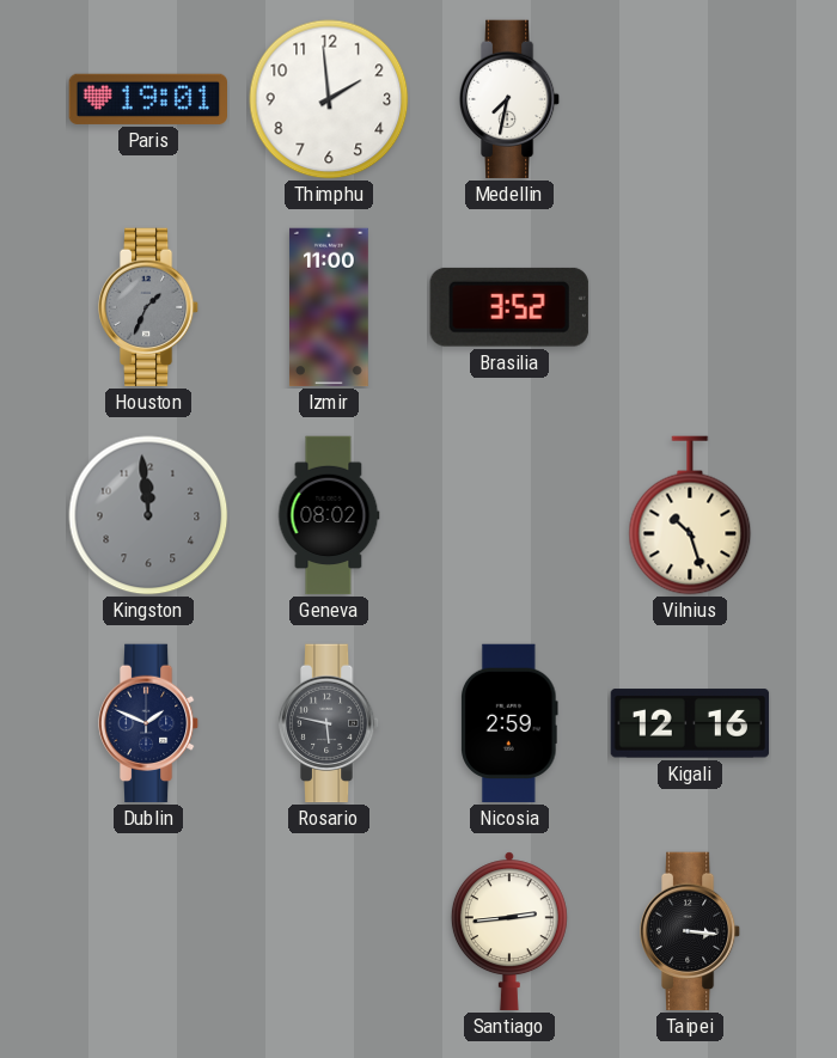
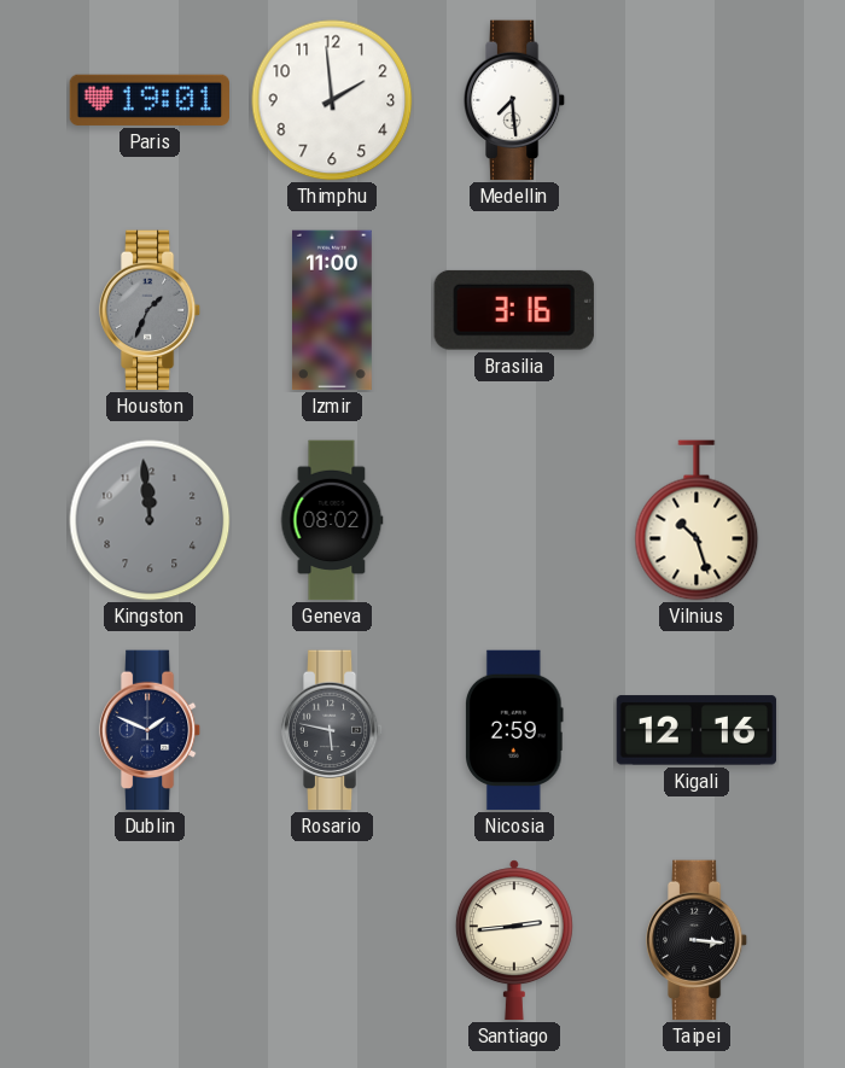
Medellin: 7:32 -> 7:29 (514, 100)
Brasilia: 3:52 -> 3:16 (514, 310)
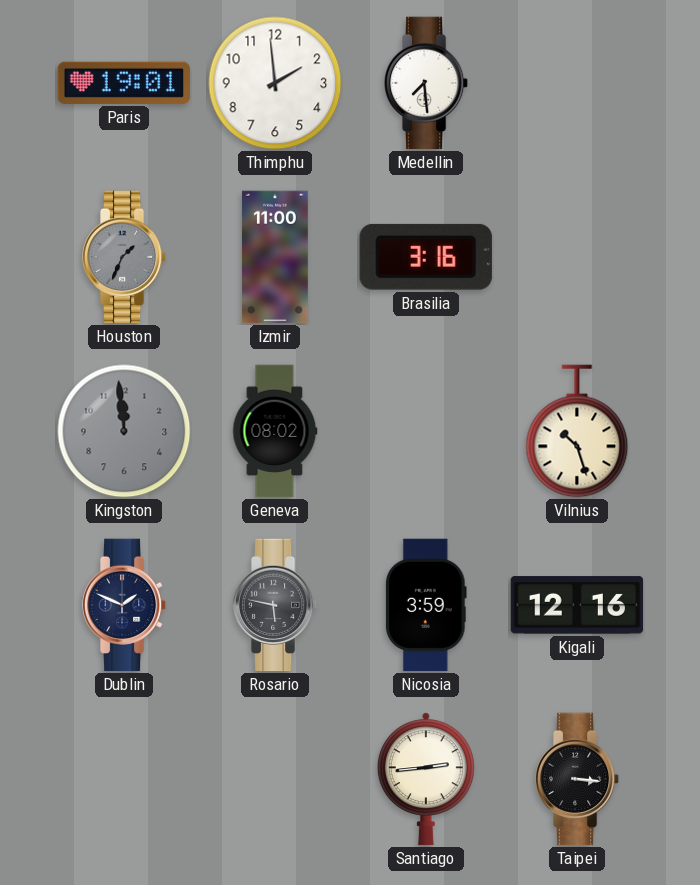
Nicosia: 2:59 -> 3:59 (427, 605)
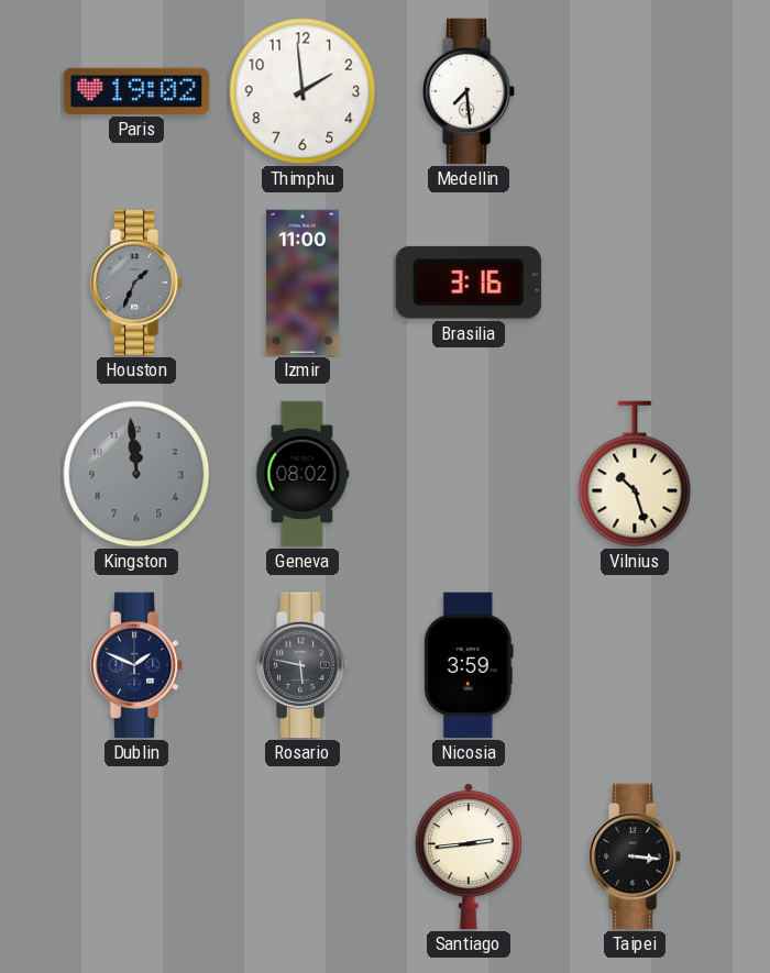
Paris: 19:01 -> 19:02 (135, 91)
Kigali: 12:16 -> none (577, 605)
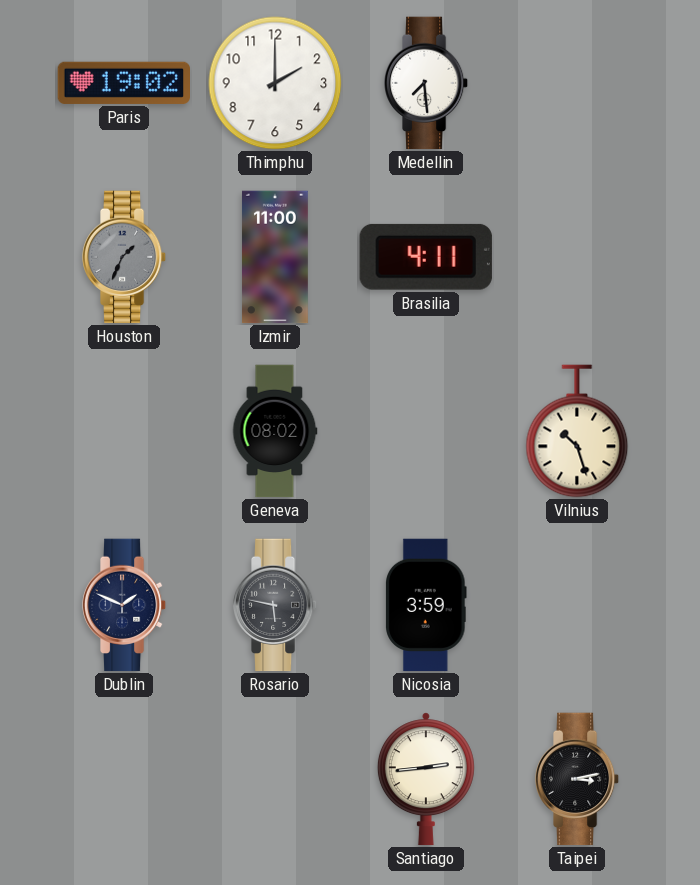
Thimphu: 1:59 -> 2:00 (275, 83)
Brasilia: 3:16 -> 4:11 (426, 257)
Kingston: 11:59 -> none (136, 474)
Taipei: 3:16 -> 3:13 (577, 779)
